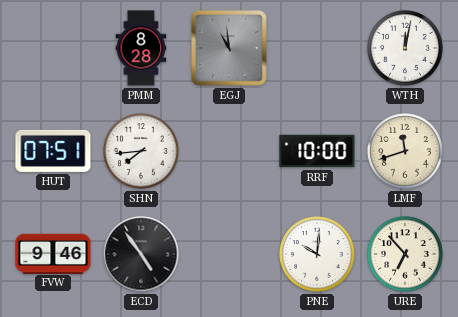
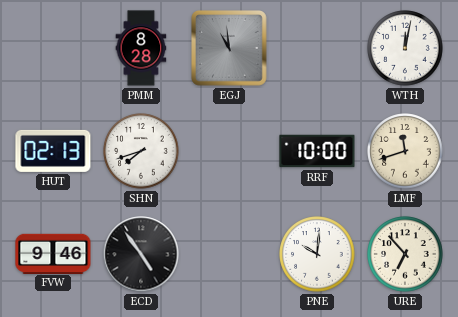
HUT: 07:51 -> 02:13 (53, 151)
SHN: 7:44 -> 7:42 (141, 151)
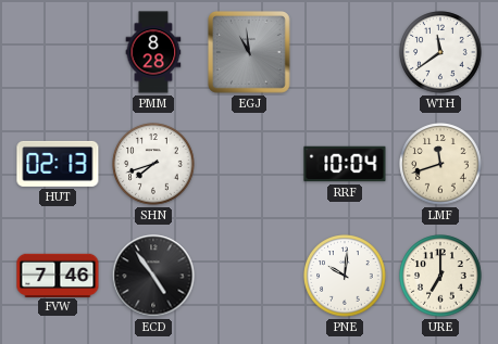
WTH: 12:02 -> 11:39 (440, 52)
RRF: 10:00 -> 10:04 (345, 164)
FVW: 9:46 -> 7:46 (58, 275)
URE: 6:53 -> 7:00 (440, 276)
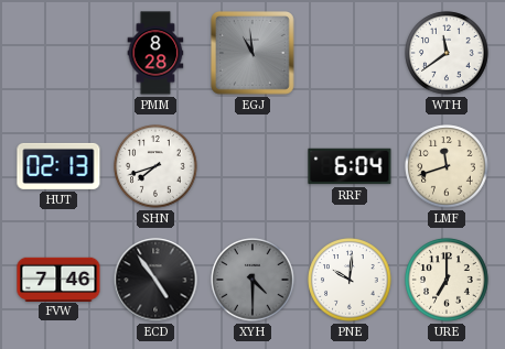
RRF: 10:04 -> 6:04 (350, 166)
XYH: none -> 4:30 (253, 280)
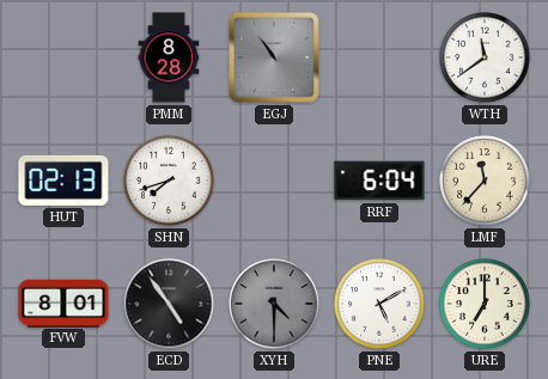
EGJ: 10:59 -> 10:54 (275, 59)
LMF: 11:42 -> 11:37 (485, 181)
FVW: 7:46 -> 8:01 (63, 302)
PNE: 10:01 -> 5:10 (379, 304)
